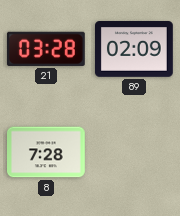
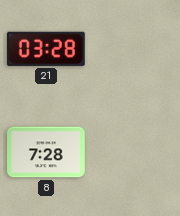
89: 02:09 -> none (135, 50)
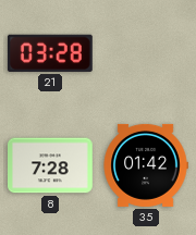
35: none -> 01:42 (146, 165)
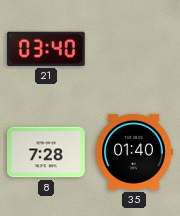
21: 03:28 -> 03:40 (46, 49)
35: 01:42 -> 01:40 (134, 152)
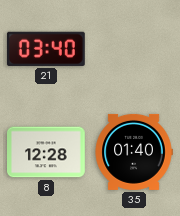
8: 7:28 -> 12:28 (47, 152)
